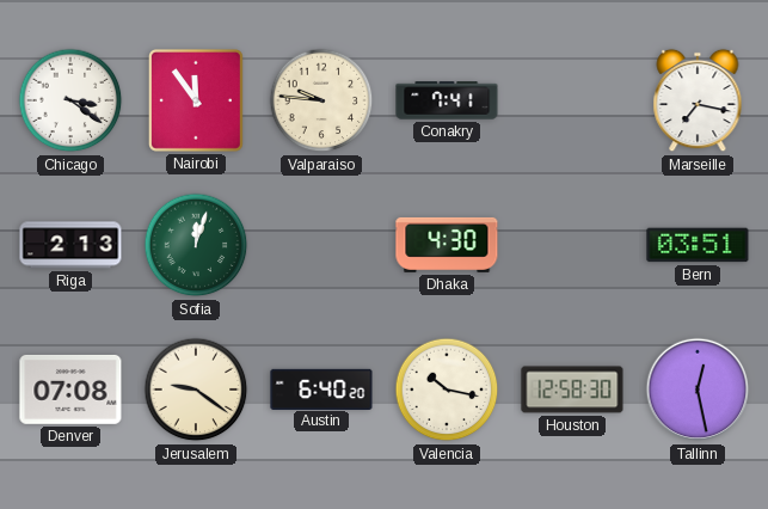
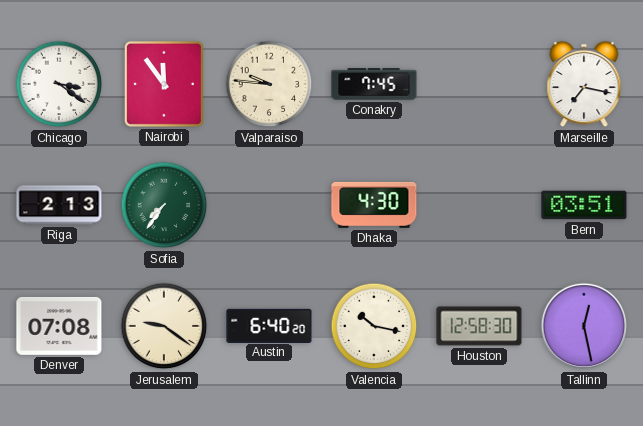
Conakry: 7:41 -> 7:45 (374, 84)
Sofia: 12:03 -> 7:36 (164, 205)
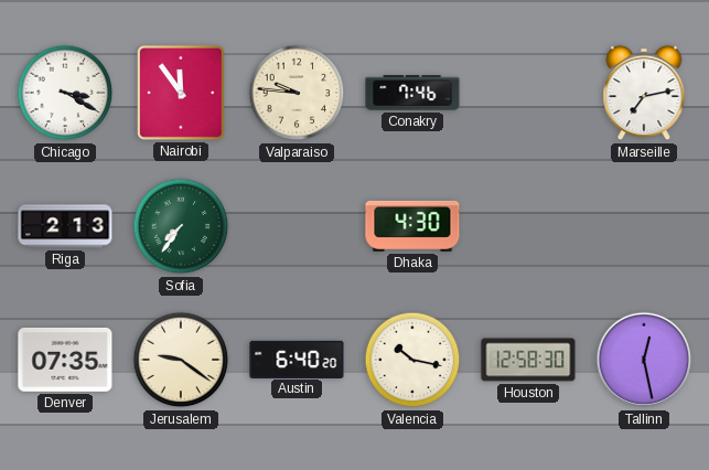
Chicago: 3:21 -> 3:20 (65, 93)
Conakry: 7:45 -> 7:46 (412, 93)
Marseille: 7:17 -> 7:13 (644, 93)
Bern: 03:51 -> none (584, 205)
Denver: 07:08 -> 07:35 (65, 360)
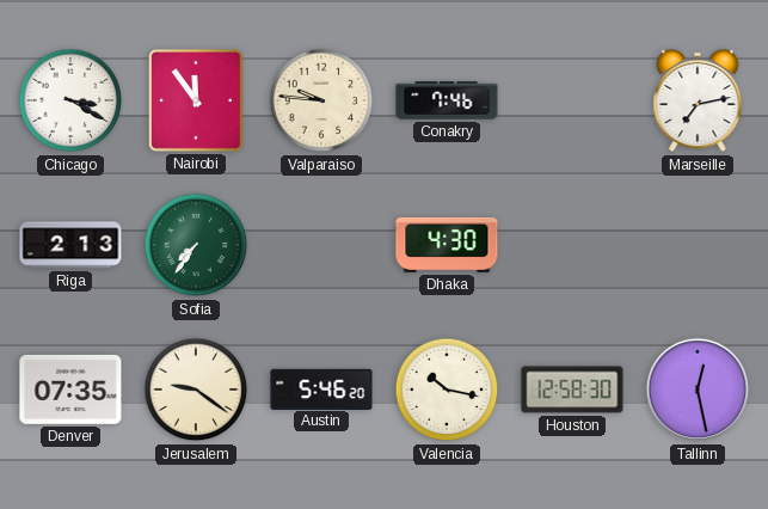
Austin: 6:40 -> 5:46 (321, 388)
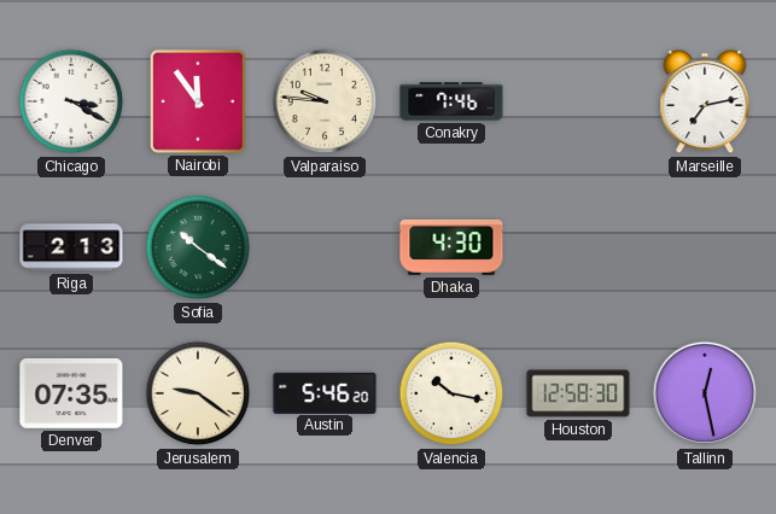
Sofia: 7:36 -> 10:21 (198, 247)
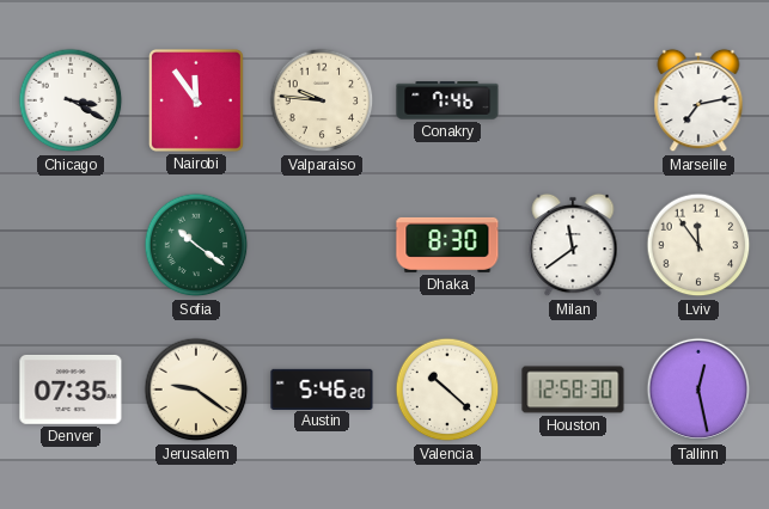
Riga: 2:13 -> none (71, 247)
Dhaka: 4:30 -> 8:30 (447, 245)
Milan: none -> 11:39 (573, 245)
Lviv: none -> 11:54 (698, 245)
Valencia: 10:17 -> 10:22 (447, 390)
